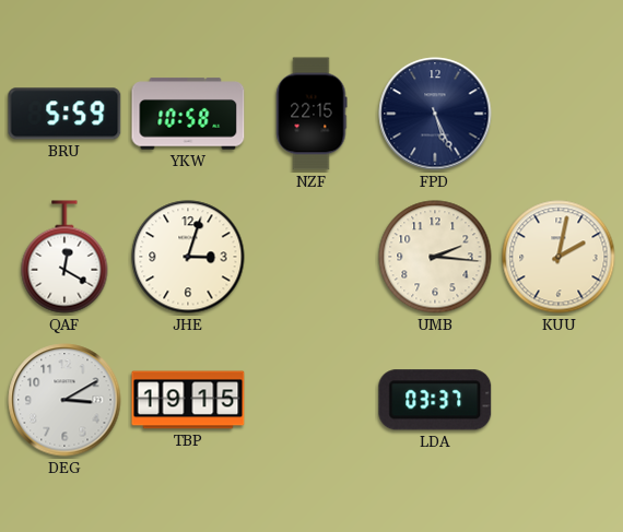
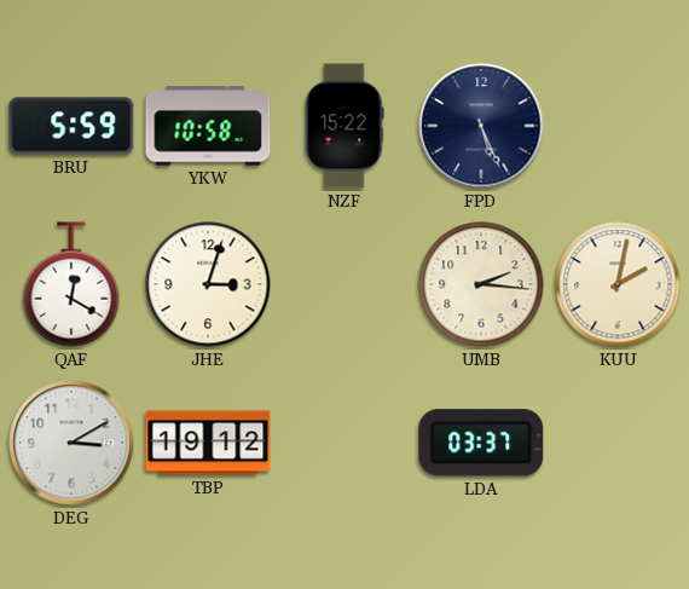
NZF: 22:15 -> 15:22 (344, 126)
TBP: 19:15 -> 19:12 (208, 443)
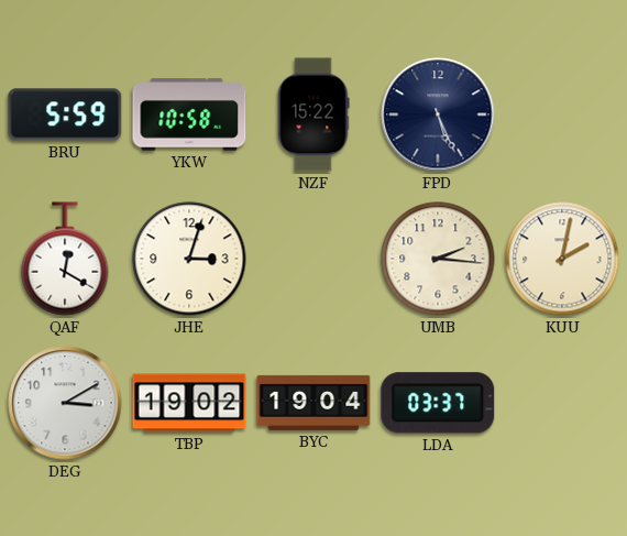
TBP: 19:12 -> 19:02 (189, 403)
BYC: none -> 19:04 (313, 403)
